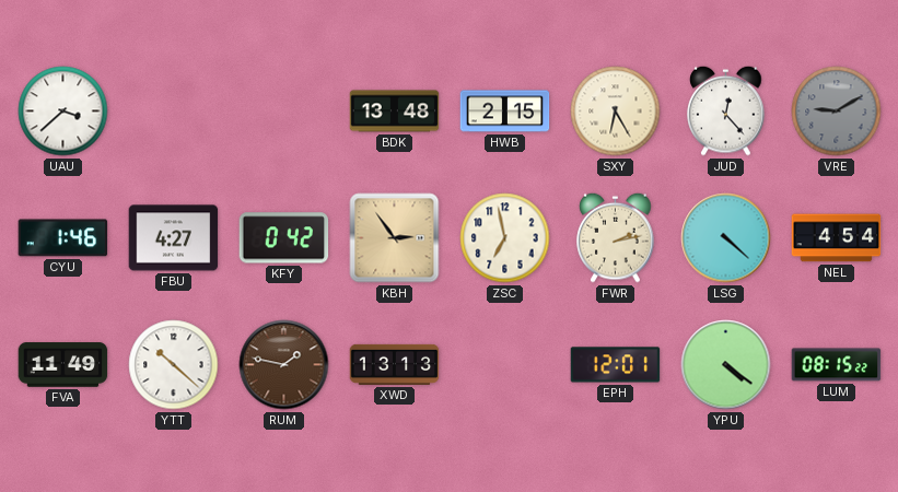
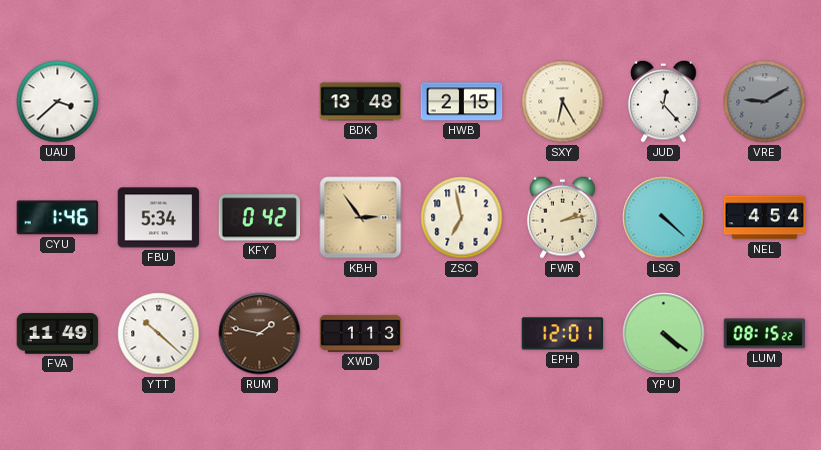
FBU: 4:27 -> 5:34 (159, 218)
XWD: 13:13 -> 1:13 (361, 333)
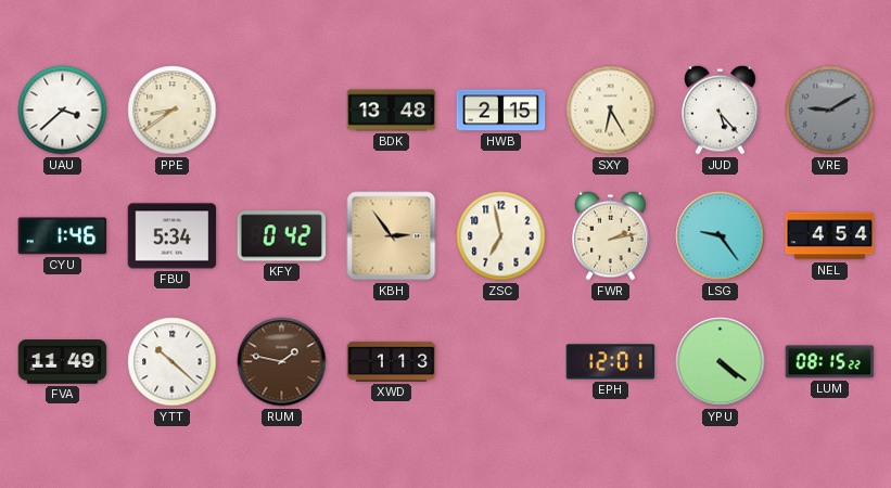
PPE: none -> 8:39 (173, 111)
JUD: 12:23 -> 5:23 (721, 110)
LSG: 4:22 -> 9:24 (721, 236)
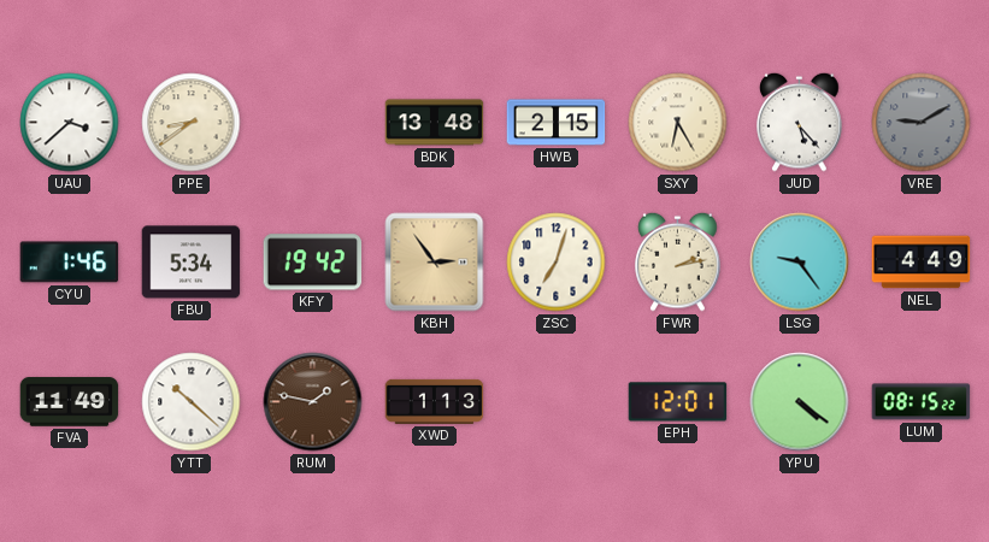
KFY: 0:42 -> 19:42 (313, 263)
ZSC: 6:58 -> 7:03 (557, 263)
NEL: 4:54 -> 4:49 (922, 263)
